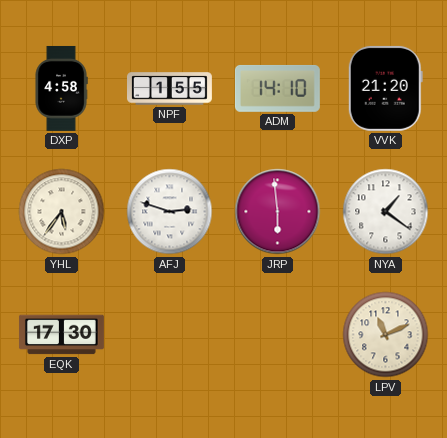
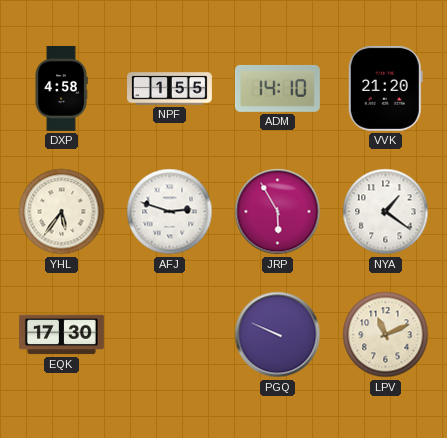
JRP: 5:59 -> 5:55 (278, 212)
PGQ: none -> 9:49 (278, 335)
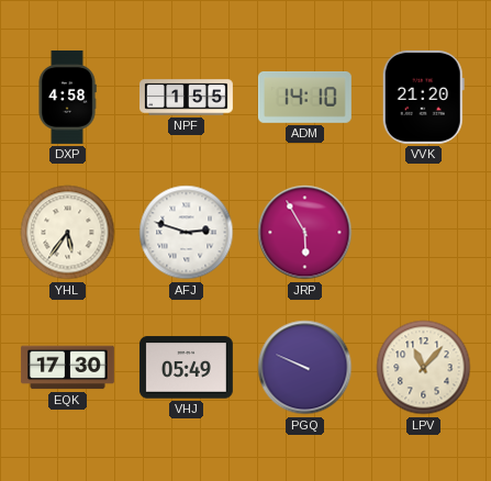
NYA: 1:21 -> none (386, 212)
VHJ: none -> 05:49 (186, 368)
LPV: 11:11 -> 11:07 (424, 368)
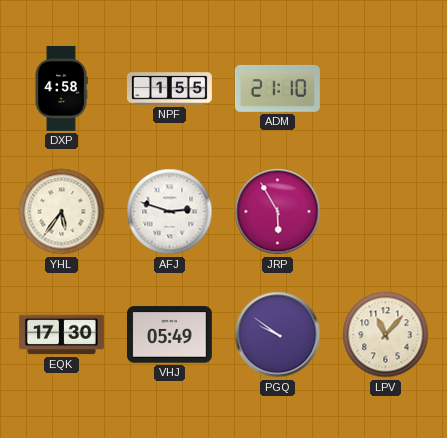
ADM: 14:10 -> 21:10 (277, 88)
VVK: 21:20 -> none (423, 97)
PGQ: 9:49 -> 9:51 (278, 335)
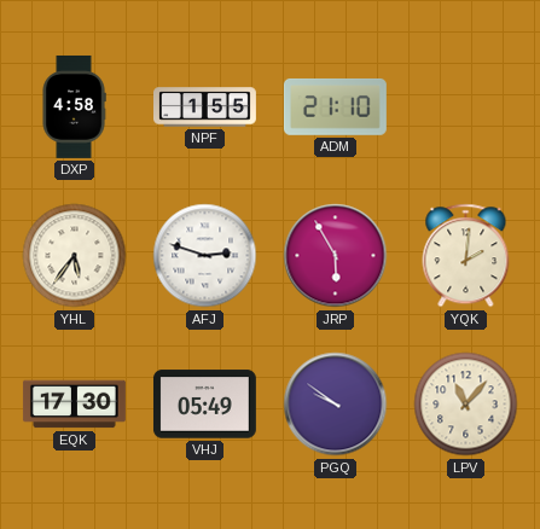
YQK: none -> 2:01 (466, 256)
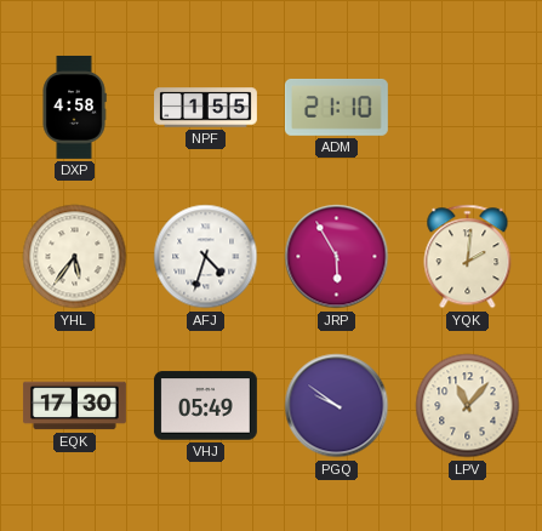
AFJ: 2:48 -> 4:33 (206, 257)
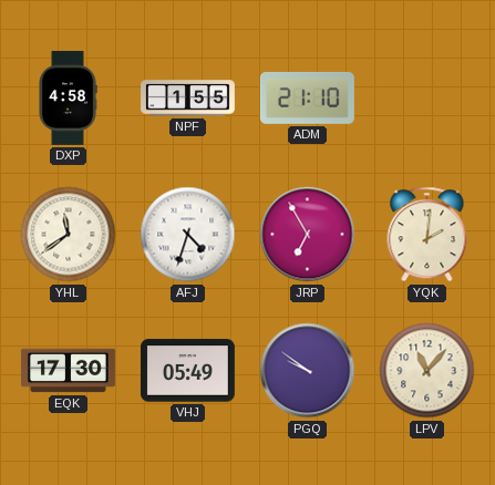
YHL: 5:36 -> 11:39 (69, 235)
JRP: 5:55 -> 6:55 (308, 235)
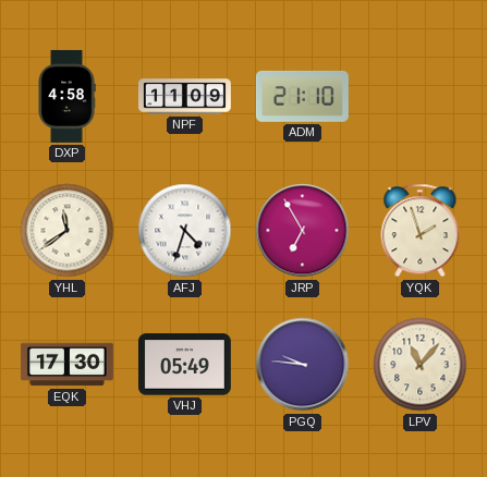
NPF: 1:55 -> 11:09 (185, 97)
YQK: 2:01 -> 1:57 (421, 231)
PGQ: 9:51 -> 9:46 (303, 365)
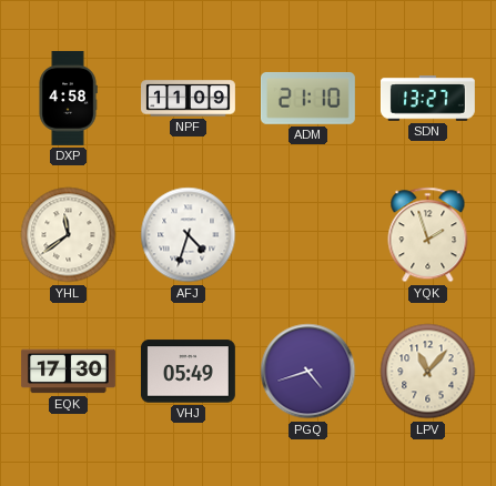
SDN: none -> 13:27 (427, 99)
JRP: 6:55 -> none (303, 231)
PGQ: 9:46 -> 4:42 (308, 372)
